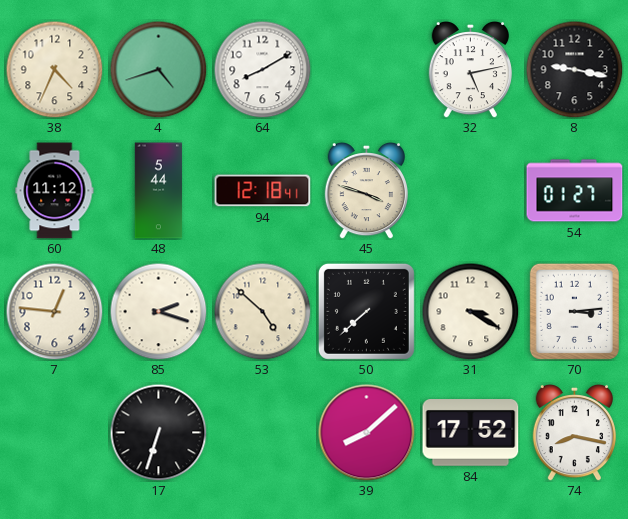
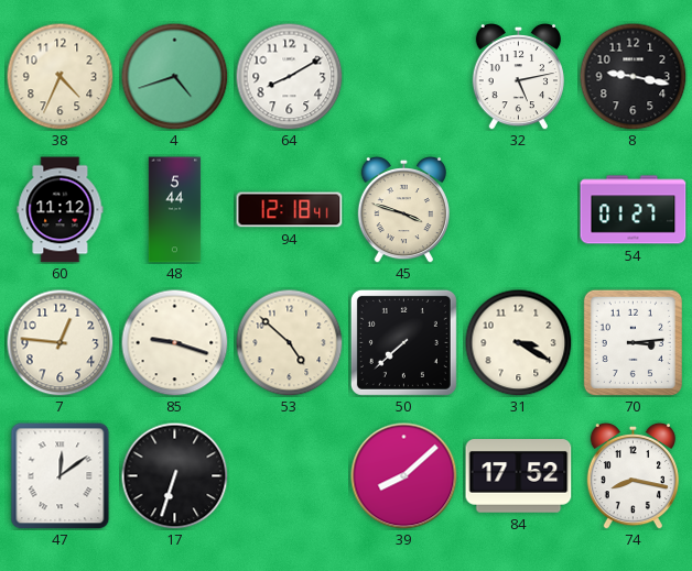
85: 2:18 -> 9:18 (174, 342)
47: none -> 12:09 (61, 476)
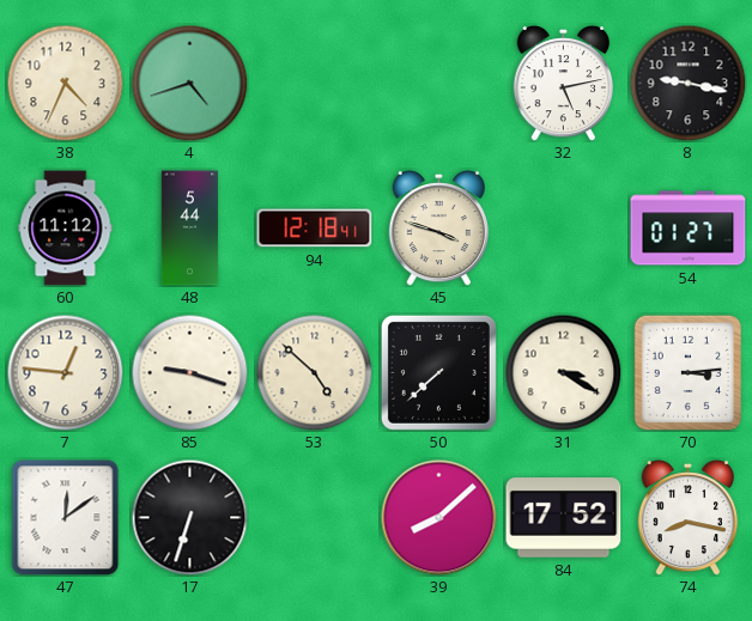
64: 8:10 -> none (289, 76)
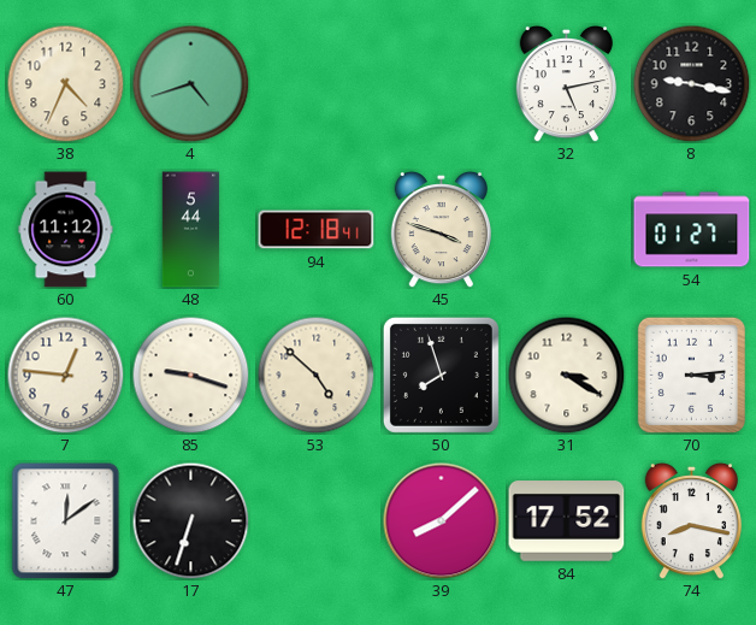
50: 7:38 -> 7:57 (441, 375)
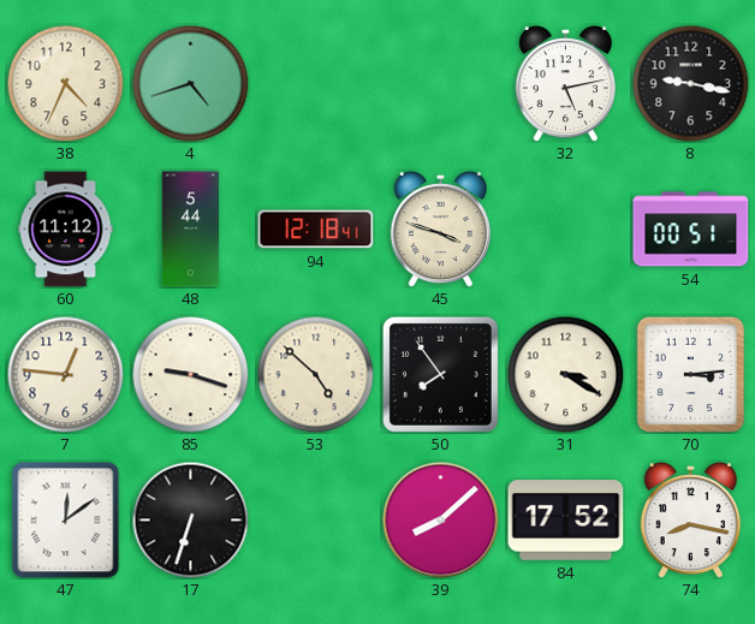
54: 01:27 -> 00:51 (691, 230)
50: 7:57 -> 7:54 (440, 374)
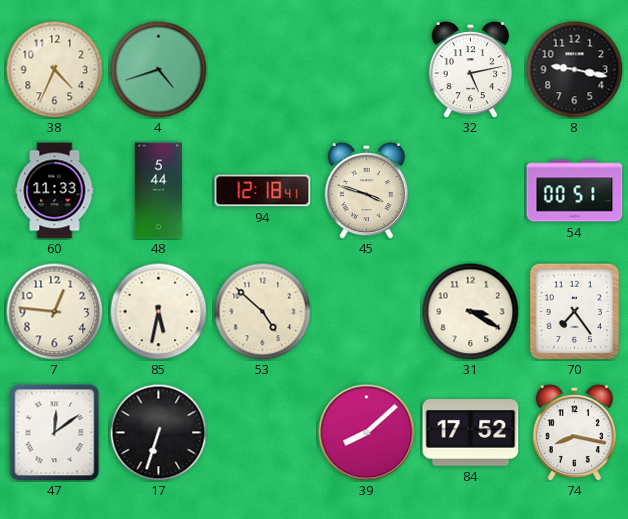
60: 11:12 -> 11:33 (55, 191)
85: 9:18 -> 5:32 (158, 311)
50: 7:54 -> none (440, 374)
70: 3:14 -> 7:24 (574, 311)
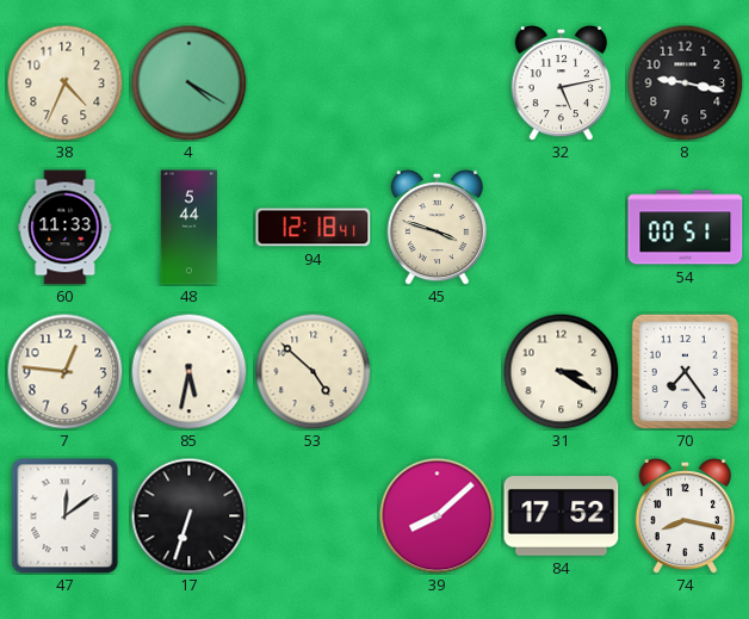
4: 4:42 -> 4:20 (188, 82)
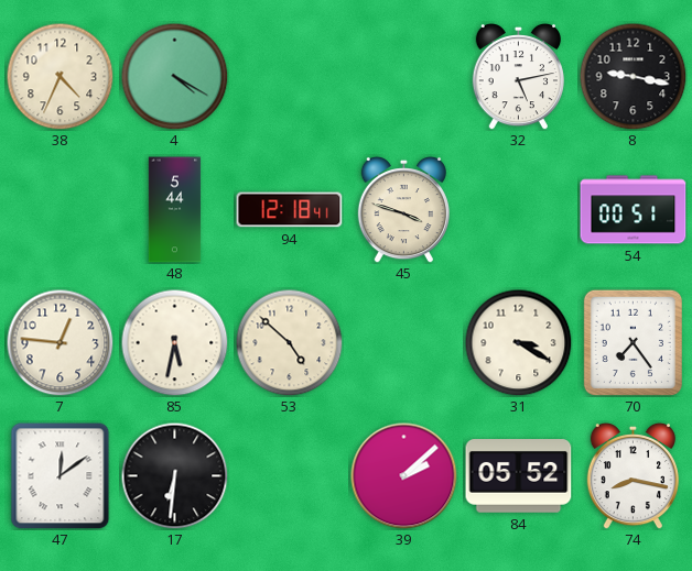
60: 11:33 -> none (66, 228)
17: 6:33 -> 6:31 (174, 475)
39: 8:08 -> 2:08 (404, 476)
84: 17:52 -> 05:52 (519, 476)
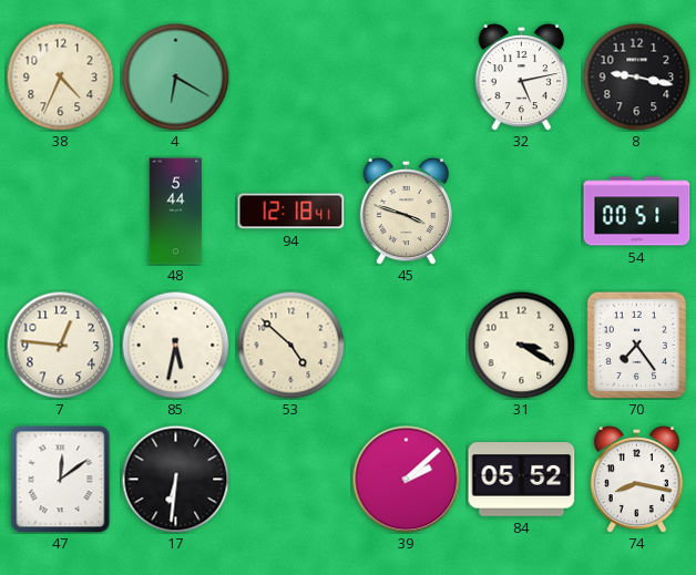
4: 4:20 -> 6:20 (175, 76)
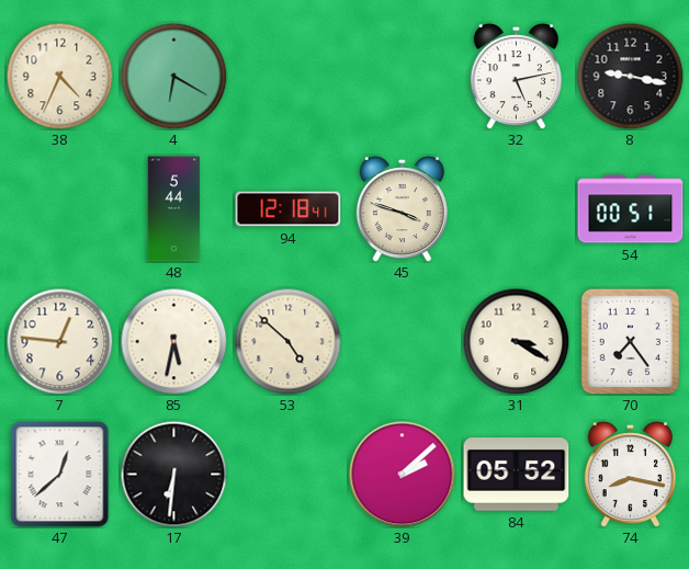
47: 12:09 -> 12:38 (60, 475)
